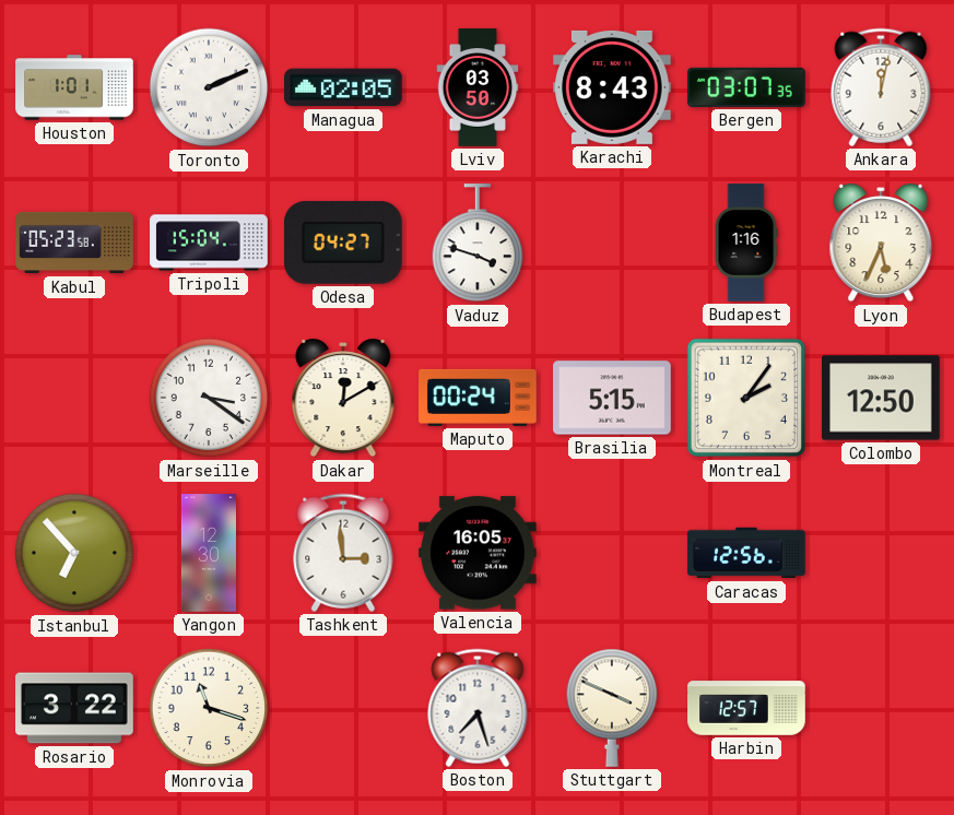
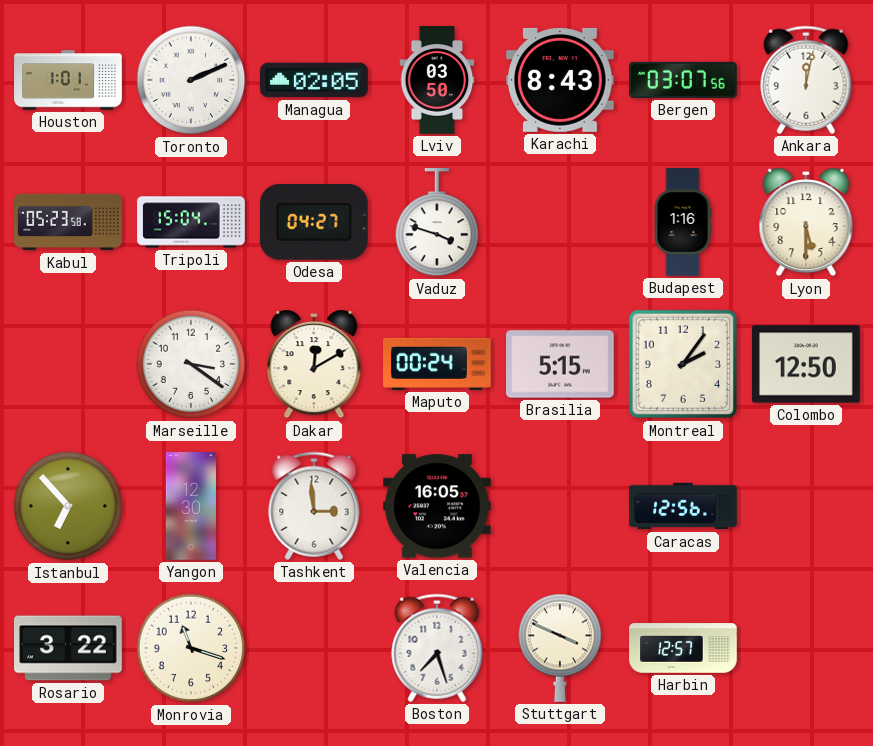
Bergen: 03:07:35 -> 03:07:56 (683, 80)
Lyon: 5:34 -> 5:30 (806, 222)
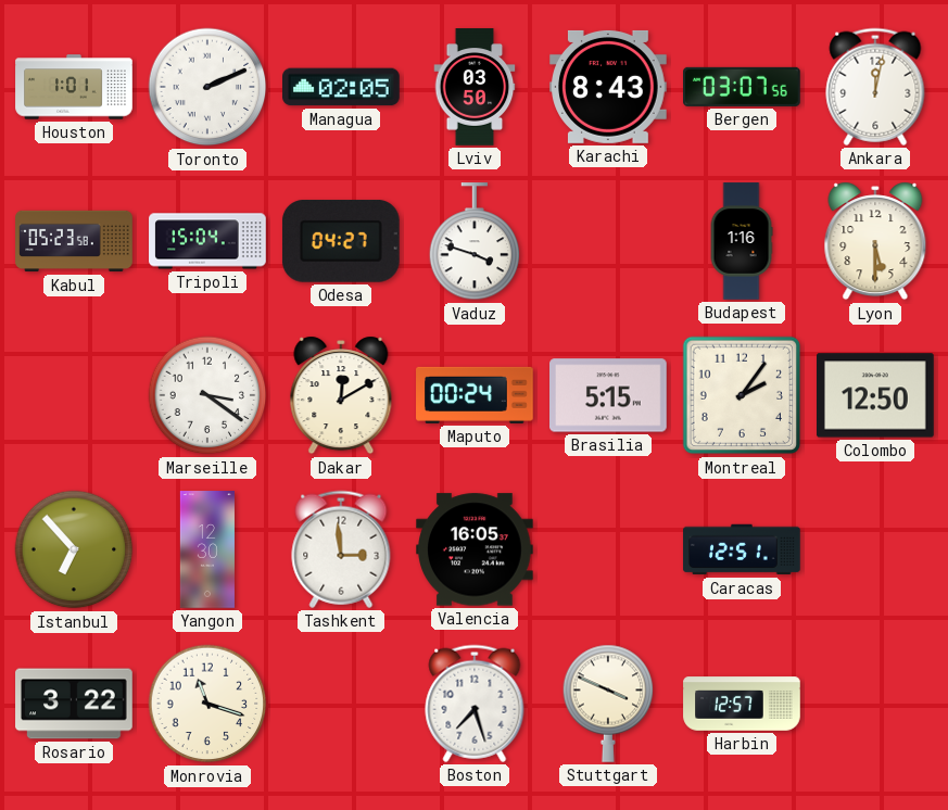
Caracas: 12:56 -> 12:51 (742, 549)
